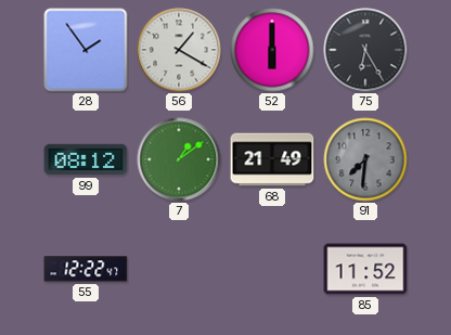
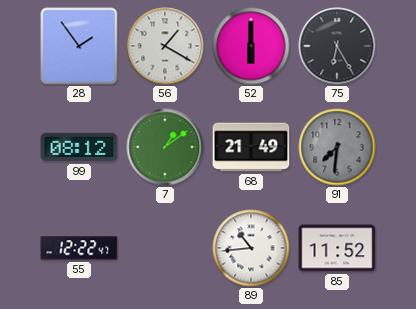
89: none -> 10:44 (251, 248)
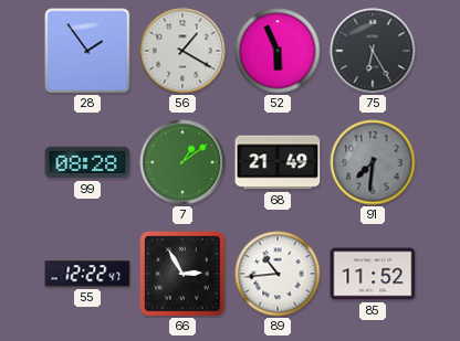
52: 6:00 -> 5:56 (278, 51)
99: 08:12 -> 08:28 (87, 162)
66: none -> 2:55 (182, 274)
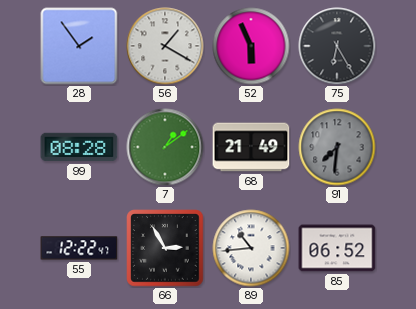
85: 11:52 -> 06:52 (337, 248)
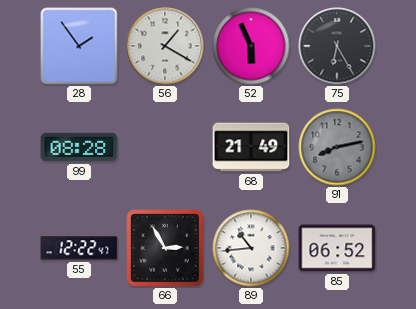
7: 1:09 -> none (165, 147)
91: 7:31 -> 8:13 (337, 147)
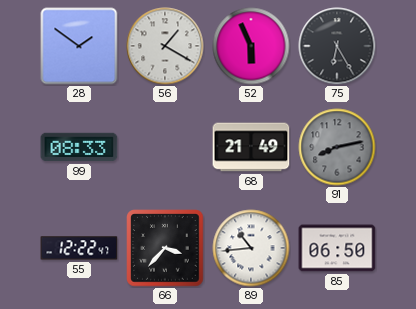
28: 1:54 -> 1:51 (79, 46)
99: 08:28 -> 08:33 (79, 147)
66: 2:55 -> 3:37 (165, 248)
85: 06:52 -> 06:50 (337, 248)
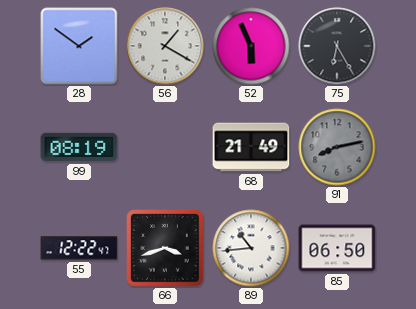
99: 08:33 -> 08:19 (79, 147)
66: 3:37 -> 3:42 (165, 248)
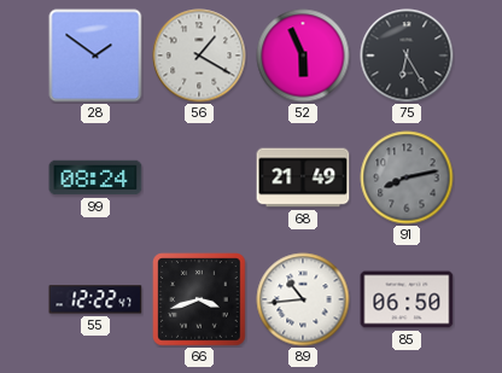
99: 08:19 -> 08:24 (95, 177)
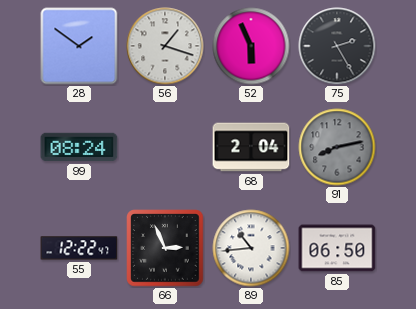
56: 1:20 -> 1:18 (165, 46)
75: 6:25 -> 2:25 (337, 46)
68: 21:49 -> 2:04 (251, 147)
66: 3:42 -> 2:56 (165, 248)
